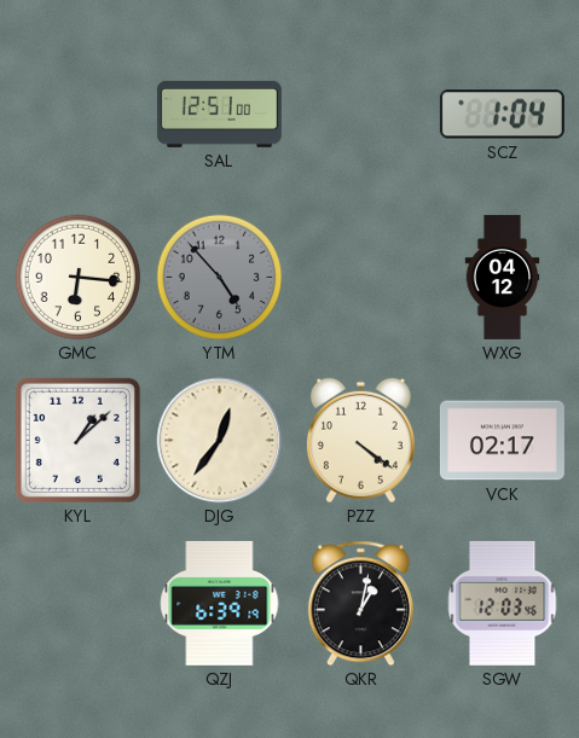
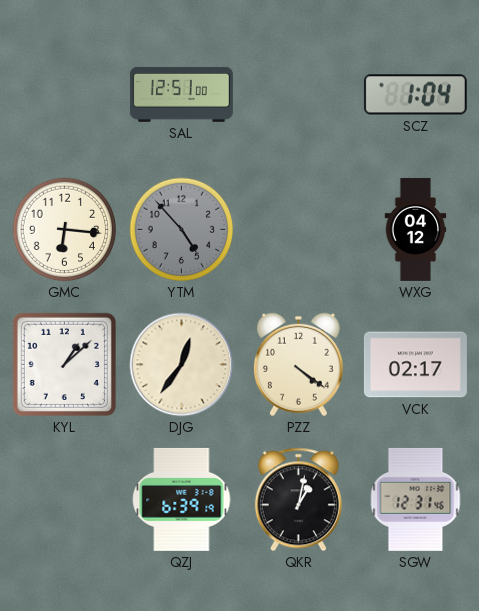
SGW: 12:03 -> 12:31 (416, 499)
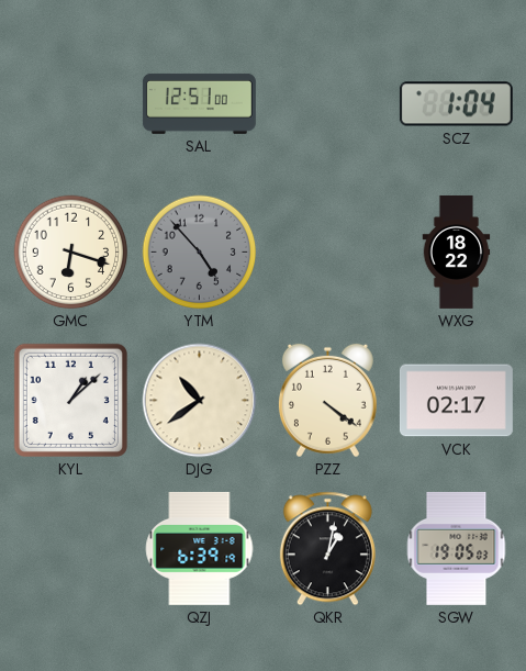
GMC: 6:16 -> 6:18 (71, 253)
WXG: 04:12 -> 18:22 (457, 251)
DJG: 12:36 -> 10:39 (200, 401)
SGW: 12:31 -> 19:05 (457, 548)
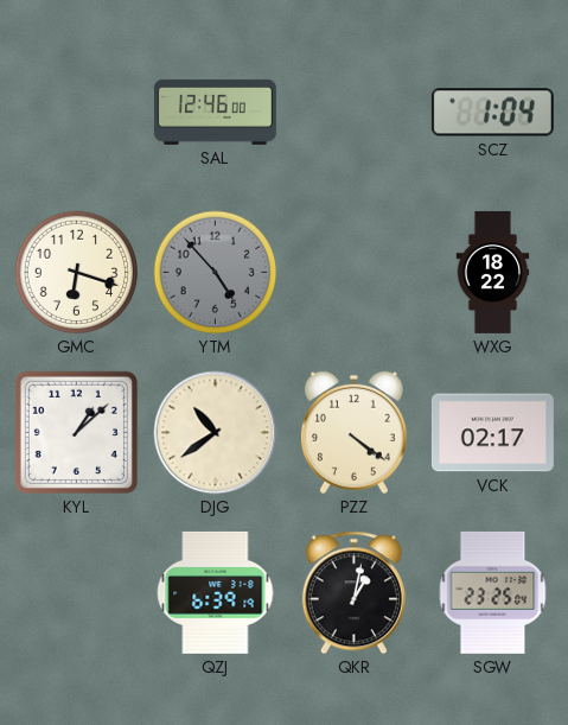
SAL: 12:51 -> 12:46 (215, 112)
SGW: 19:05 -> 23:25 (493, 592)
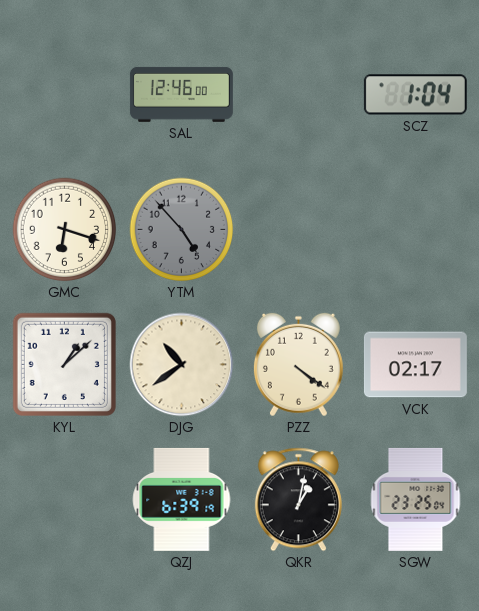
WXG: 18:22 -> none (493, 272)
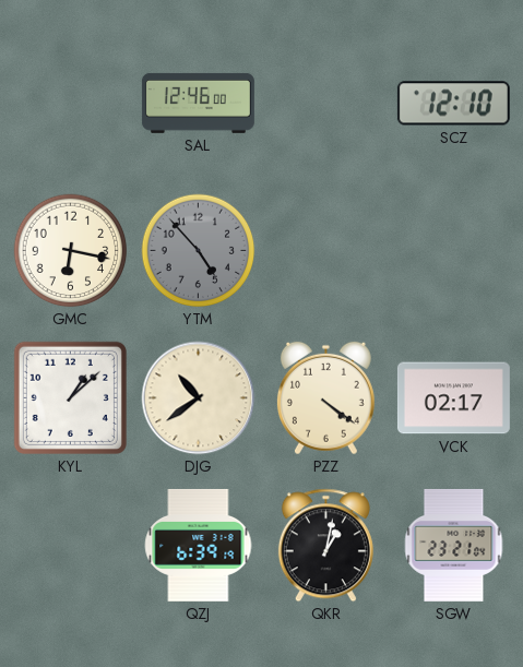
SCZ: 1:04 -> 12:10 (453, 104)
GMC: 6:18 -> 6:17 (71, 251)
SGW: 23:25 -> 23:21 (454, 545)
